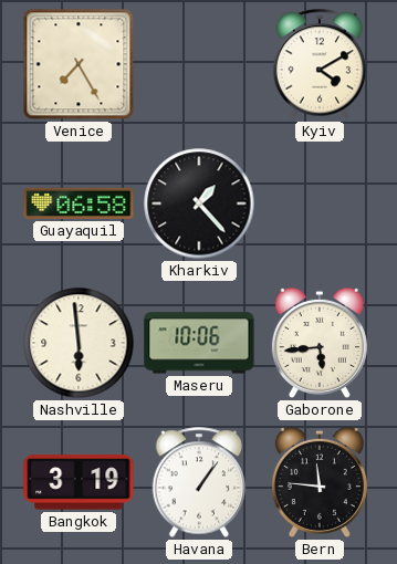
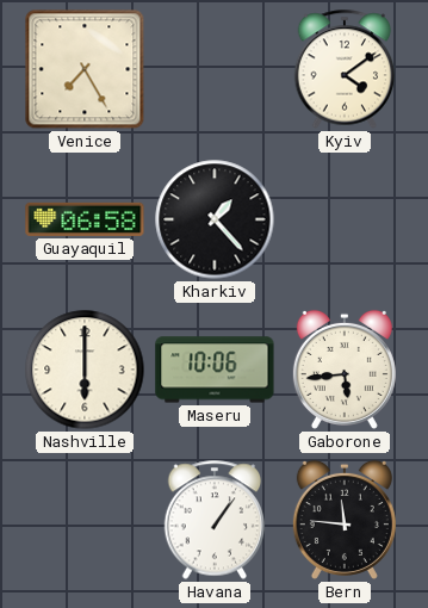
Kyiv: 4:10 -> 4:09 (345, 69)
Nashville: 5:59 -> 6:00 (85, 370)
Bangkok: 3:19 -> none (79, 482)
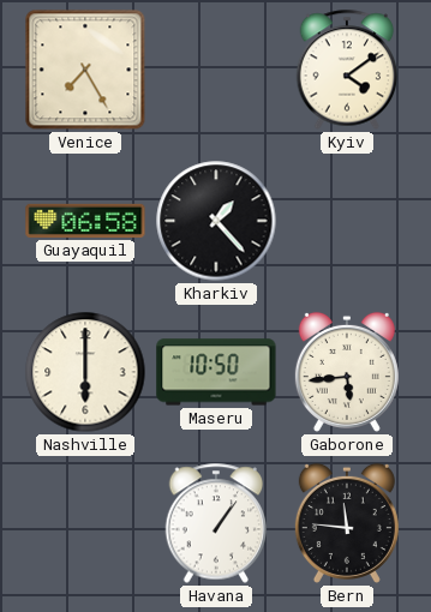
Maseru: 10:06 -> 10:50 (216, 372)
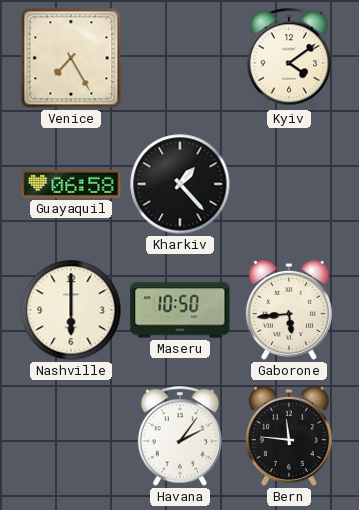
Havana: 1:06 -> 2:06 (180, 436)
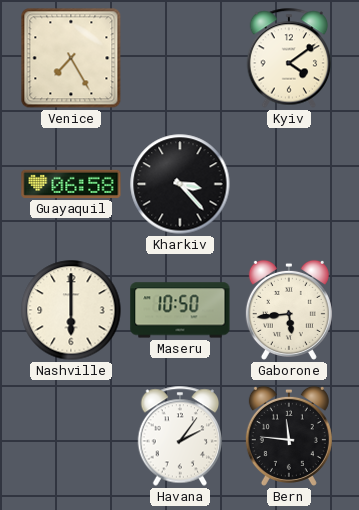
Kharkiv: 1:23 -> 3:23 (180, 184)
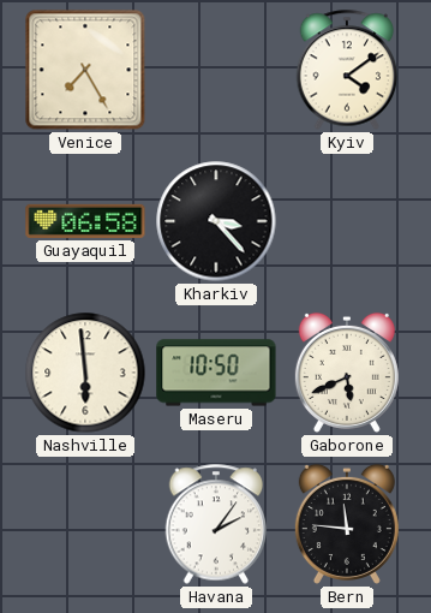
Nashville: 6:00 -> 5:59 (85, 373)
Gaborone: 5:44 -> 5:41 (347, 373)
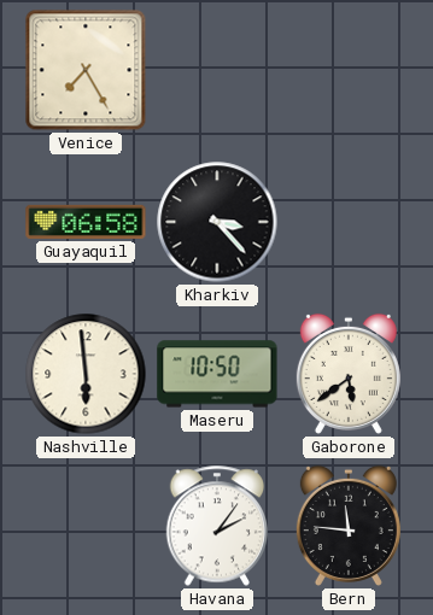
Kyiv: 4:09 -> none (347, 70)
Gaborone: 5:41 -> 5:39 (349, 374)
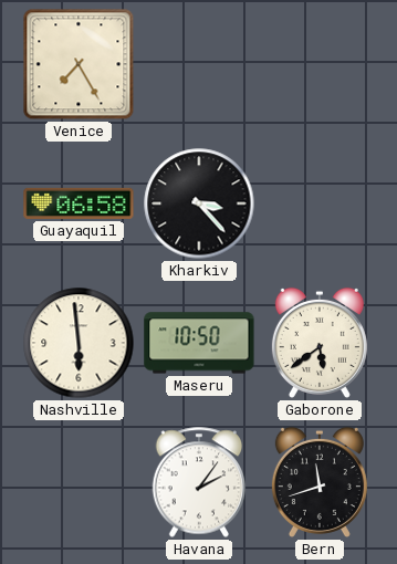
Bern: 11:46 -> 11:42 (320, 482)
